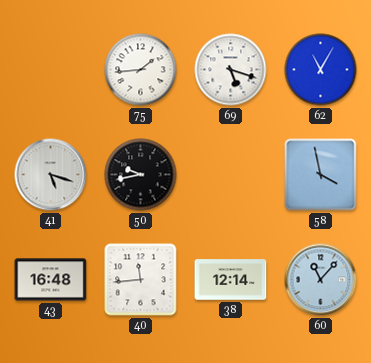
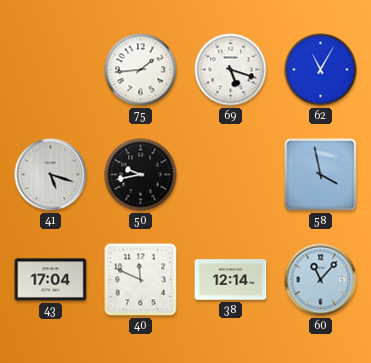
43: 16:48 -> 17:04 (51, 280)
40: 11:44 -> 11:49 (141, 280)
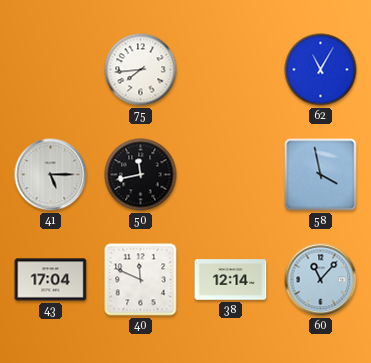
75: 1:44 -> 7:44 (141, 70)
69: 5:18 -> none (231, 70)
41: 5:18 -> 5:15 (51, 175)
50: 9:43 -> 11:43 (141, 175)
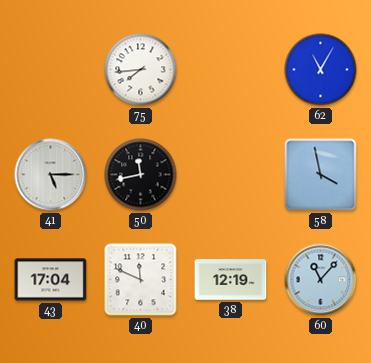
38: 12:14 -> 12:19 (231, 280)
